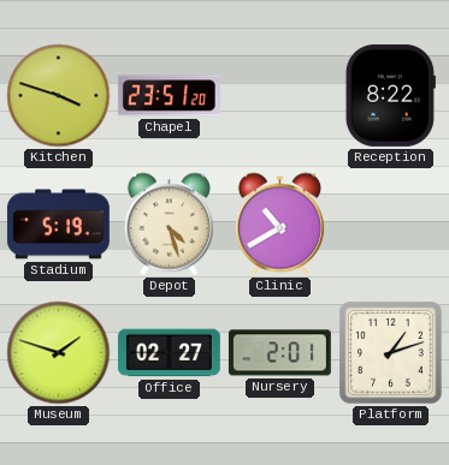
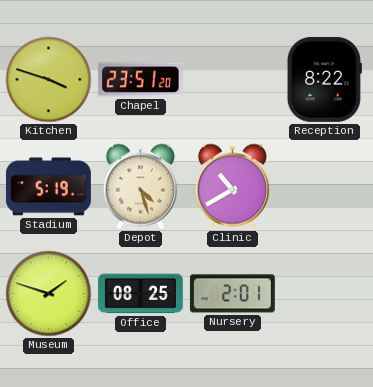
Office: 02:27 -> 08:25 (140, 294)
Platform: 1:12 -> none (391, 353)
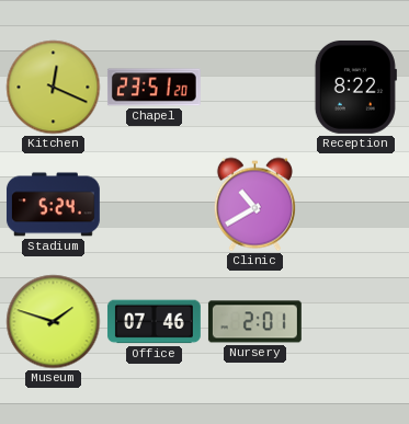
Kitchen: 3:48 -> 12:19 (54, 88)
Stadium: 5:19 -> 5:24 (53, 205)
Depot: 4:27 -> none (140, 187)
Office: 08:25 -> 07:46 (154, 322)
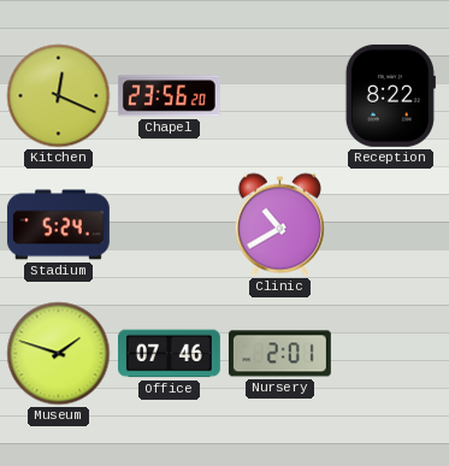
Chapel: 23:51 -> 23:56 (169, 96)
